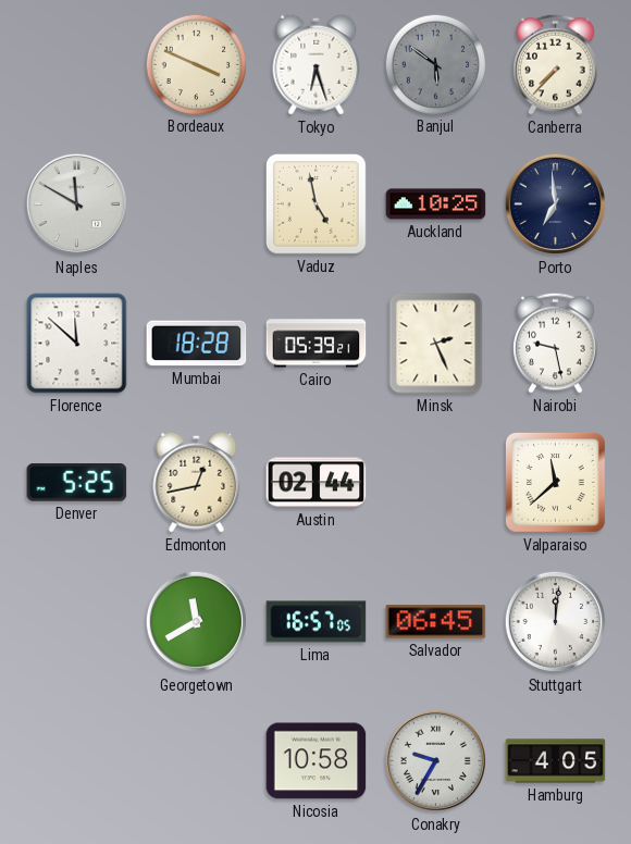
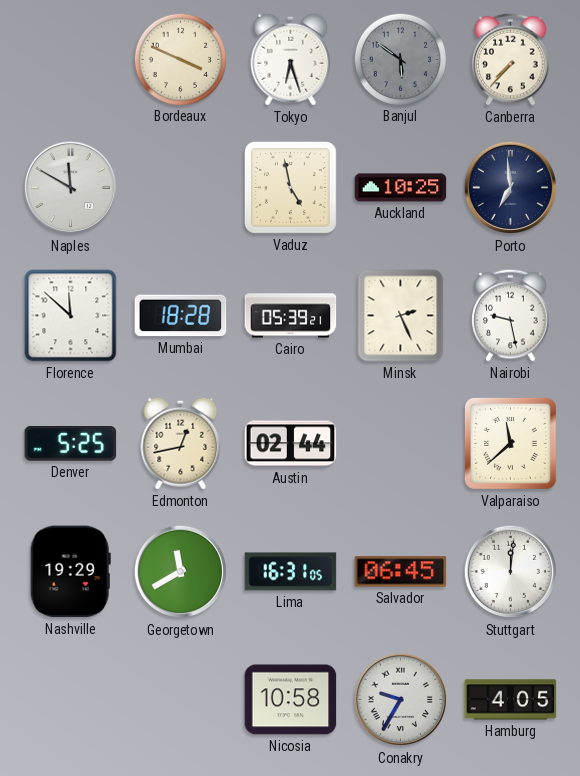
Nashville: none -> 19:29 (70, 572)
Lima: 16:57 -> 16:31 (291, 572)
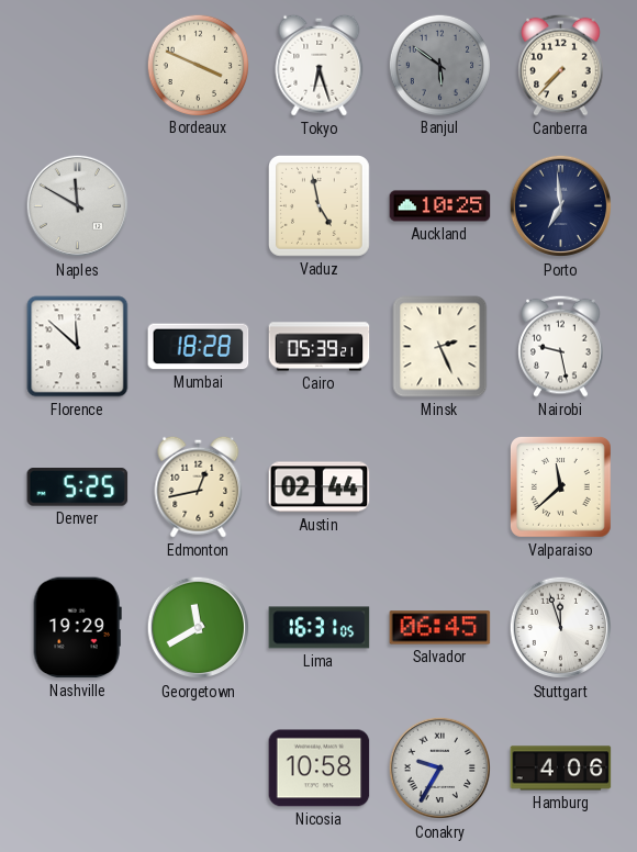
Stuttgart: 12:01 -> 11:57 (561, 628)
Hamburg: 4:05 -> 4:06 (561, 769)
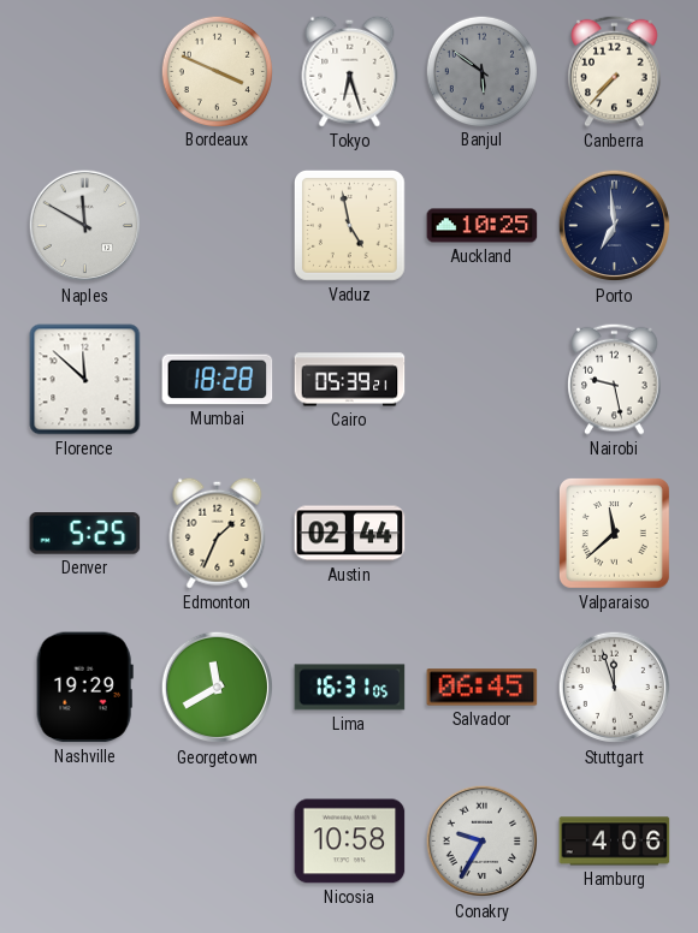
Minsk: 2:26 -> none (440, 347)
Edmonton: 12:43 -> 1:34 (218, 533)
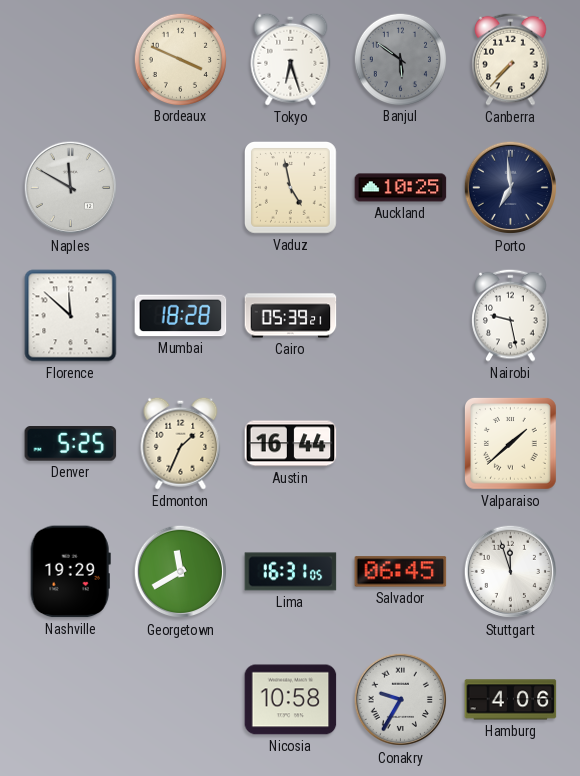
Austin: 02:44 -> 16:44 (291, 444)
Valparaiso: 11:38 -> 1:38 (511, 444)
